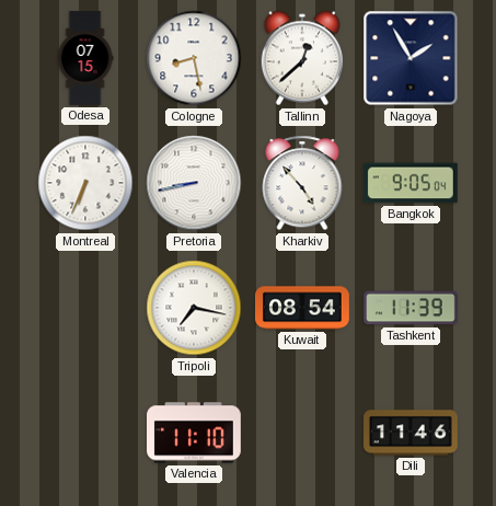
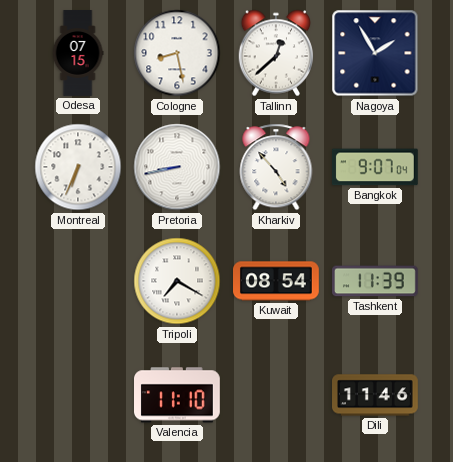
Bangkok: 9:05 -> 9:07 (375, 167)
Tripoli: 7:17 -> 7:20 (177, 281)
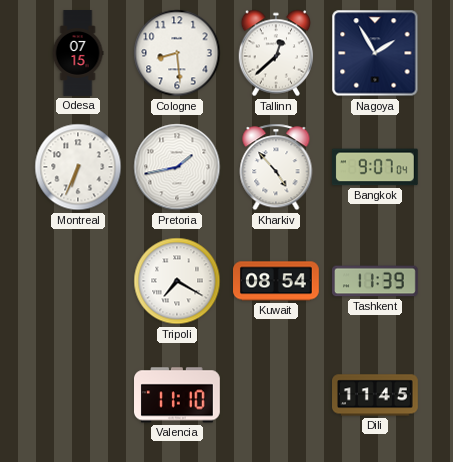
Cologne: 8:28 -> 8:29 (177, 53)
Pretoria: 8:43 -> 1:43 (177, 167)
Dili: 11:46 -> 11:45 (376, 395)
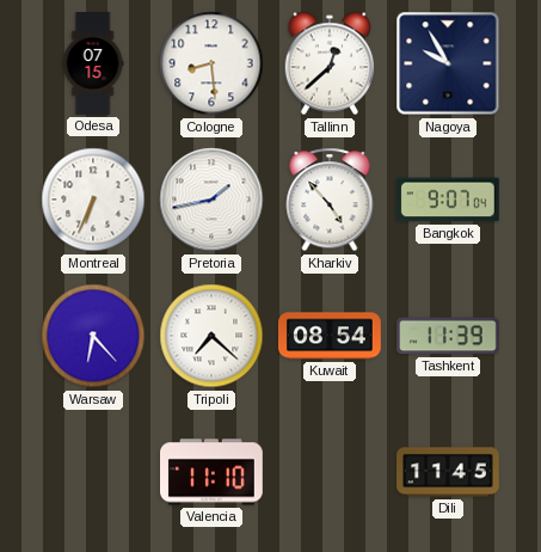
Nagoya: 1:55 -> 9:55 (448, 63)
Warsaw: none -> 6:23 (93, 336)
Tripoli: 7:20 -> 7:22 (211, 336)
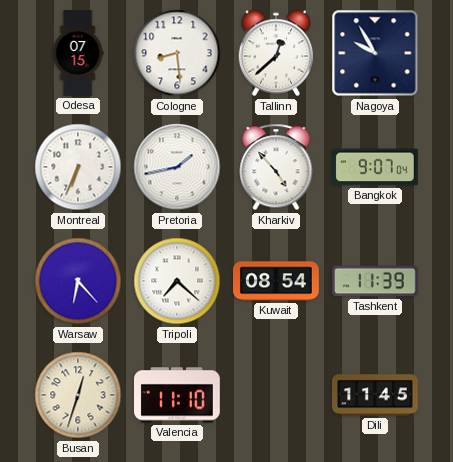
Busan: none -> 12:33 (78, 395)
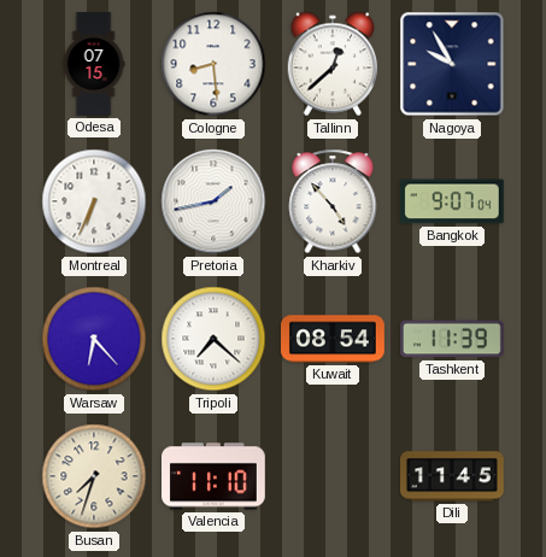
Busan: 12:33 -> 7:33 (94, 476)
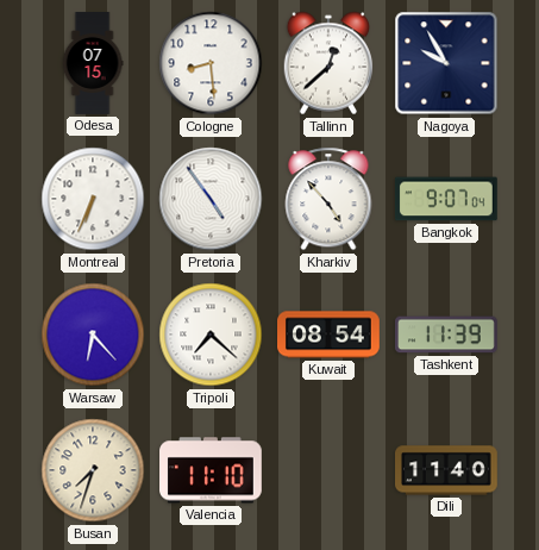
Pretoria: 1:43 -> 4:54 (211, 199)
Dili: 11:45 -> 11:40 (447, 470)
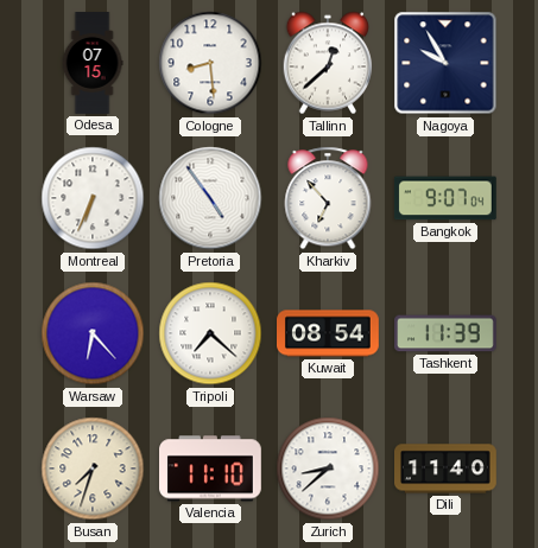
Kharkiv: 4:53 -> 6:53 (328, 198)
Zurich: none -> 8:38 (328, 469)
